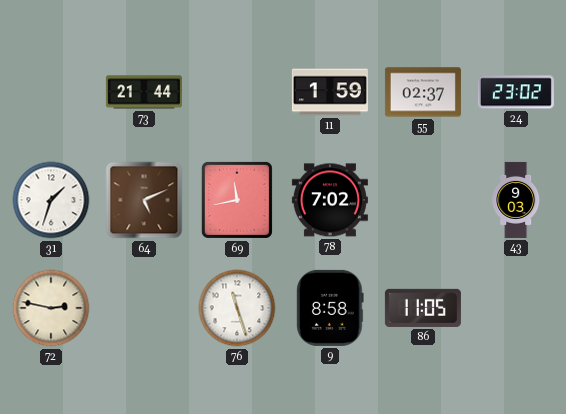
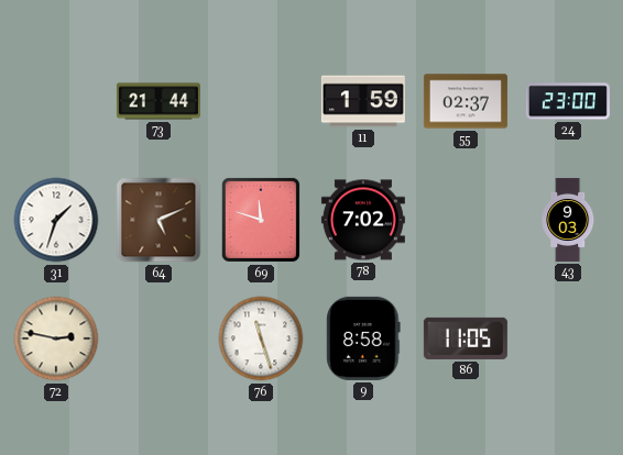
24: 23:02 -> 23:00 (568, 101)
69: 11:43 -> 11:48 (261, 220)
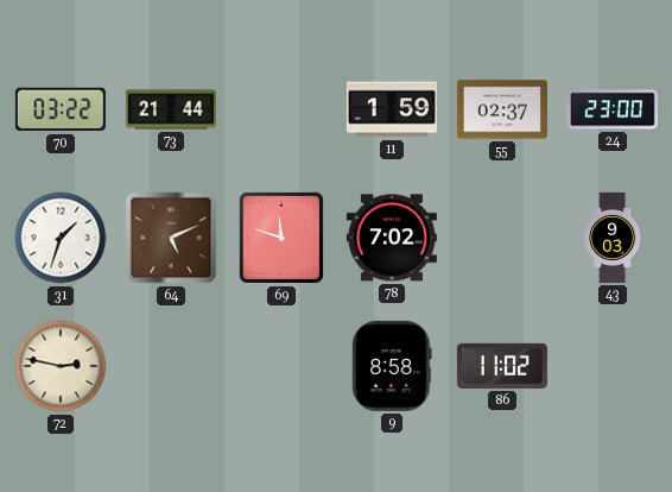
70: none -> 03:22 (61, 109)
76: 11:27 -> none (261, 339)
86: 11:05 -> 11:02 (502, 366)
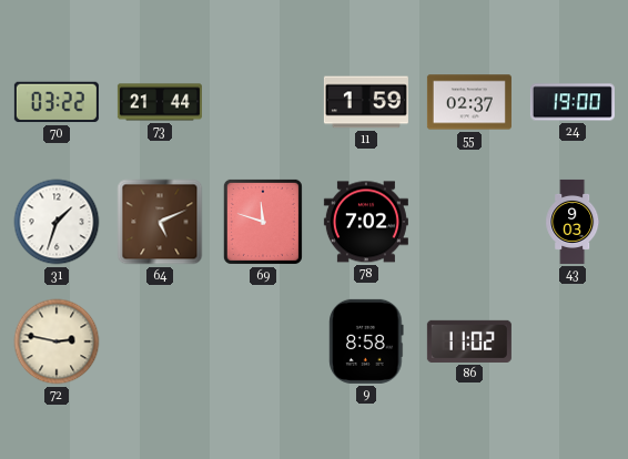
24: 23:00 -> 19:00 (573, 102)
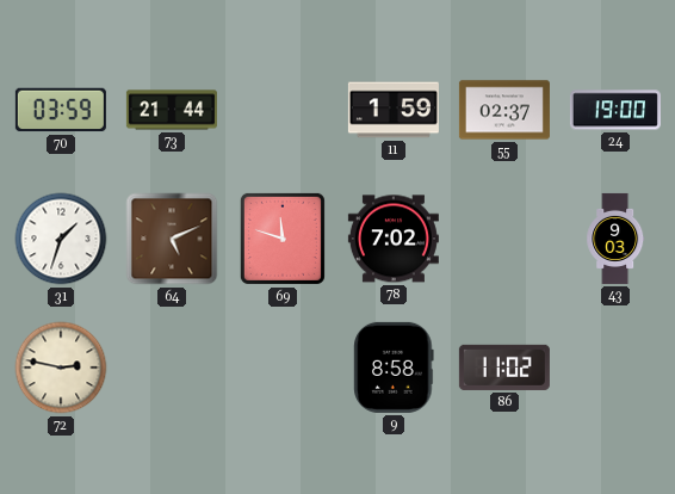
70: 03:22 -> 03:59 (61, 110)
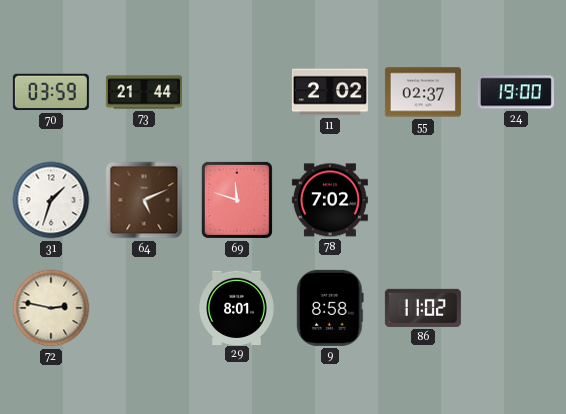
11: 1:59 -> 2:02 (330, 92)
43: 9:03 -> none (615, 239)
29: none -> 8:01 (237, 307)
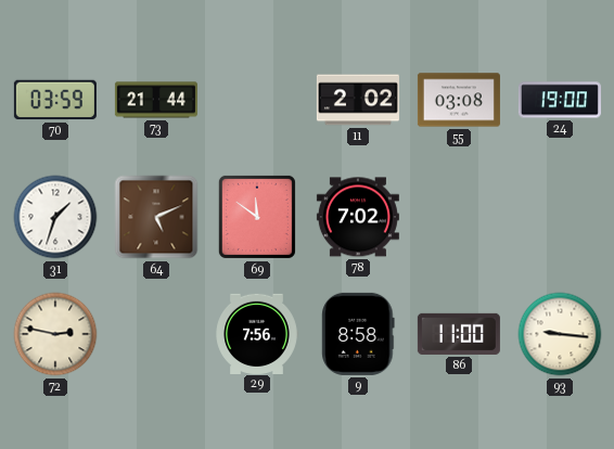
55: 02:37 -> 03:08 (459, 100)
69: 11:48 -> 11:51 (257, 217)
29: 8:01 -> 7:56 (257, 333)
86: 11:02 -> 11:00 (459, 334)
93: none -> 9:16 (560, 334)
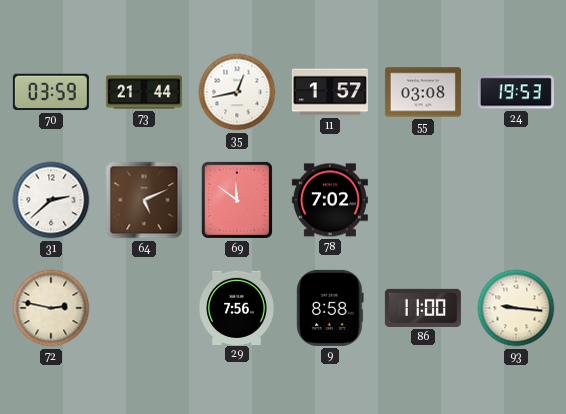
35: none -> 12:43 (237, 92)
11: 2:02 -> 1:57 (330, 92)
24: 19:00 -> 19:53 (516, 92)
31: 1:33 -> 2:38 (51, 200)
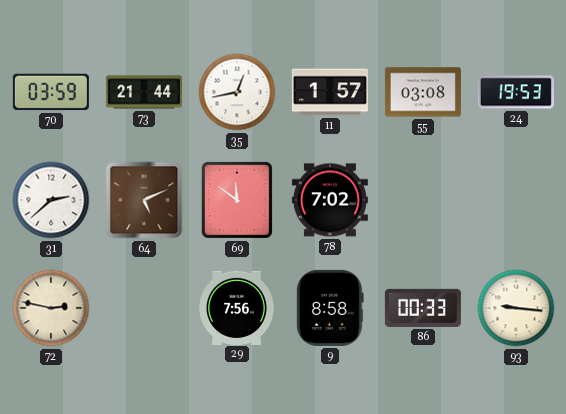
86: 11:00 -> 00:33 (423, 308)
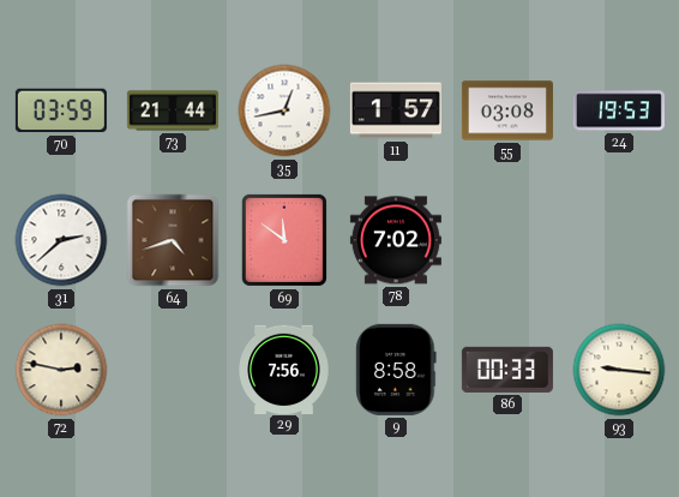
64: 5:11 -> 4:42 (173, 240)
